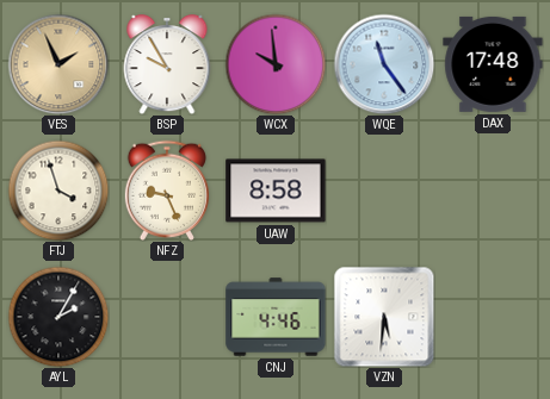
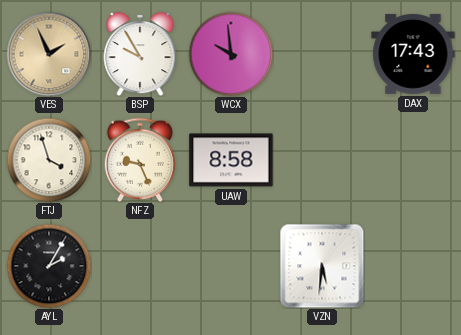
WQE: 11:24 -> none (384, 64)
DAX: 17:48 -> 17:43 (413, 54)
CNJ: 4:46 -> none (276, 317)
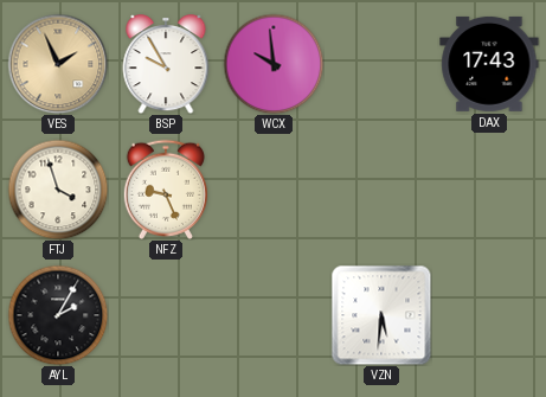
UAW: 8:58 -> none (231, 160)
